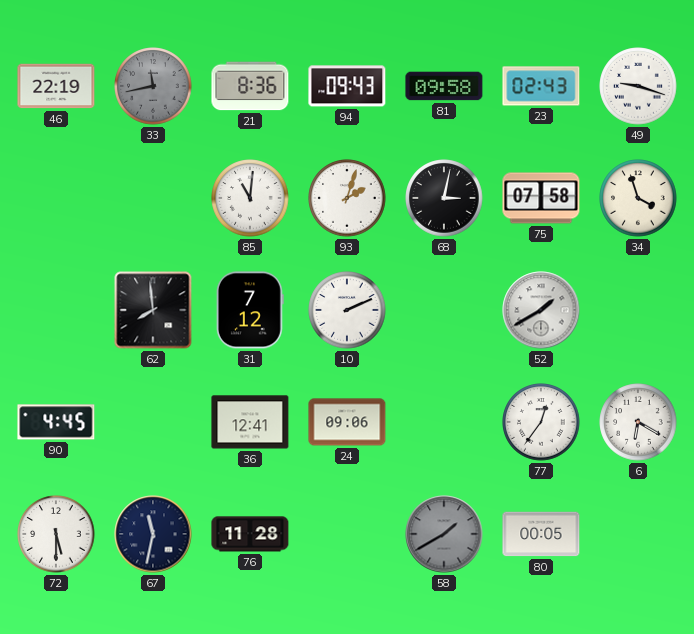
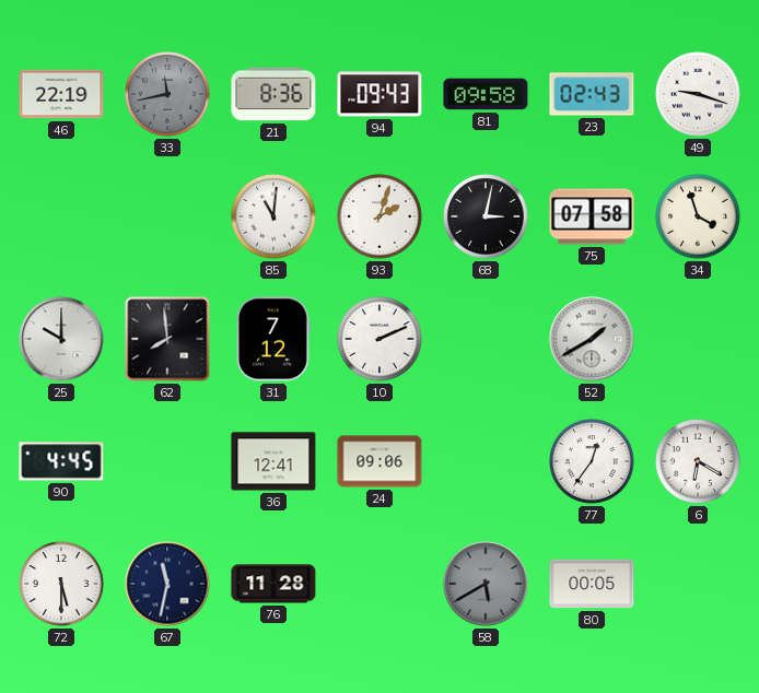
25: none -> 10:00 (61, 339)
58: 1:40 -> 5:40 (486, 584)
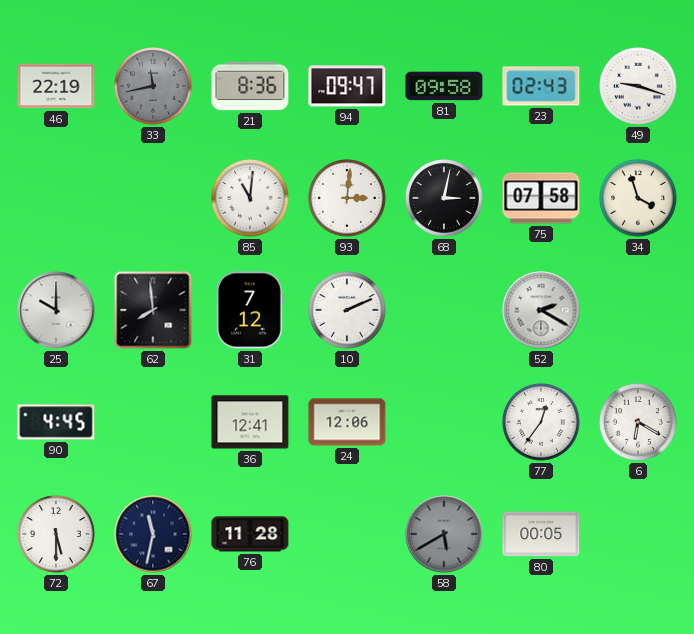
94: 09:43 -> 09:47 (347, 86)
93: 2:03 -> 3:01 (347, 198)
52: 1:40 -> 2:20 (541, 310)
24: 09:06 -> 12:06 (347, 422)
